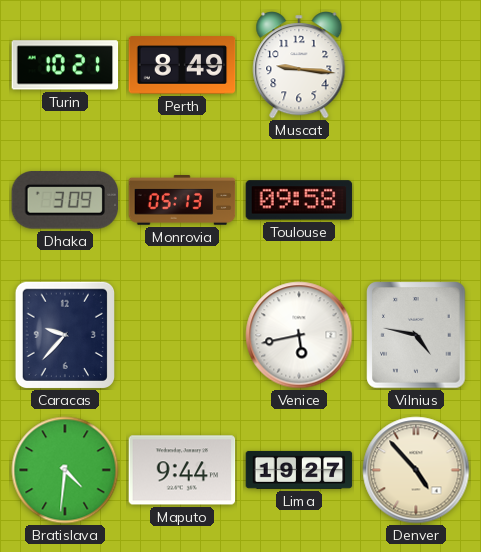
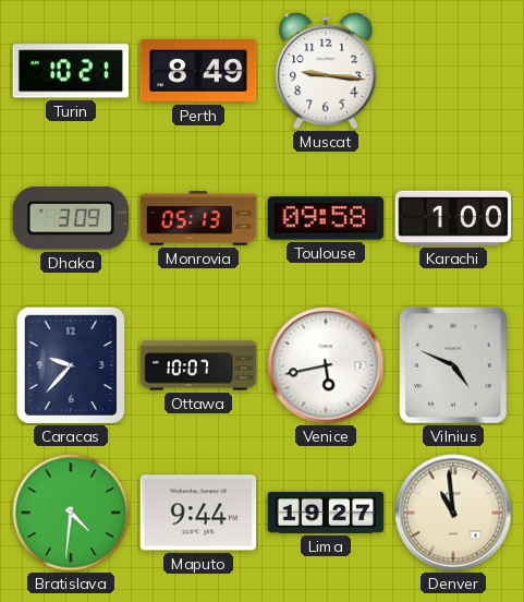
Karachi: none -> 1:00 (453, 218)
Ottawa: none -> 10:07 (198, 365)
Vilnius: 4:47 -> 4:49 (453, 365)
Denver: 4:53 -> 10:59 (453, 513)
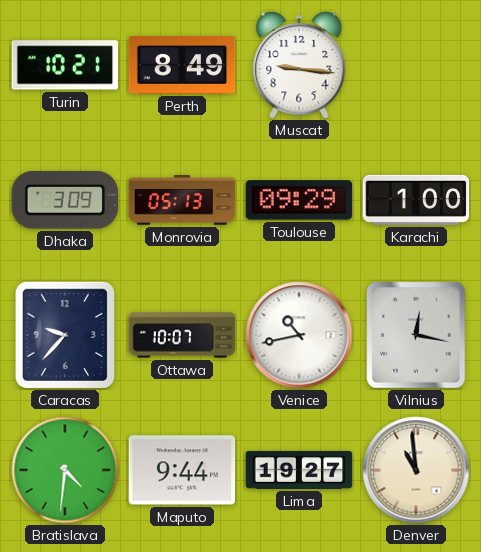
Toulouse: 09:58 -> 09:29 (299, 200)
Venice: 5:43 -> 10:43 (299, 335)
Vilnius: 4:49 -> 12:17 (416, 335)
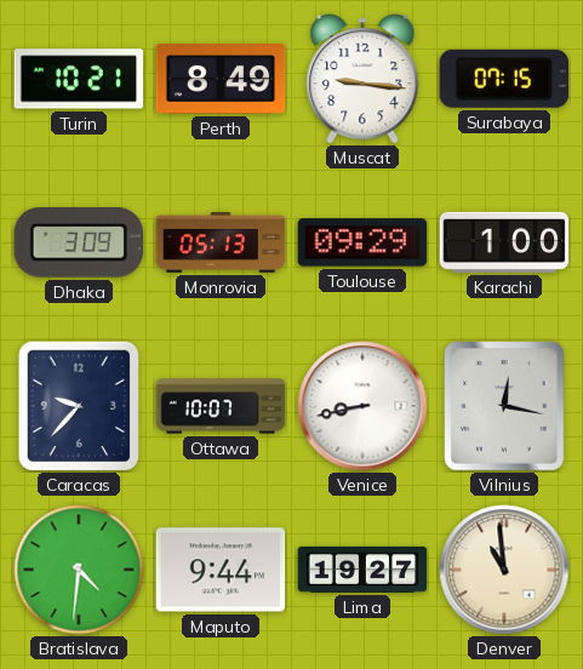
Surabaya: none -> 07:15 (503, 79)
Venice: 10:43 -> 8:43 (362, 406)
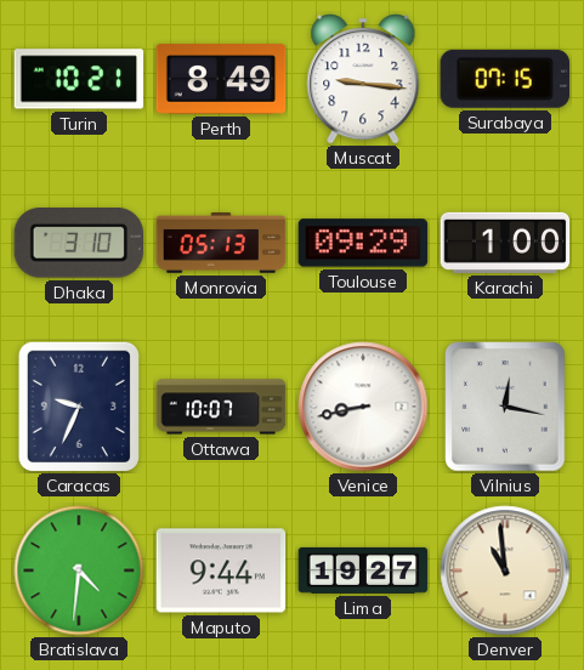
Dhaka: 3:09 -> 3:10 (78, 244)
Caracas: 9:37 -> 9:34 (78, 405)
